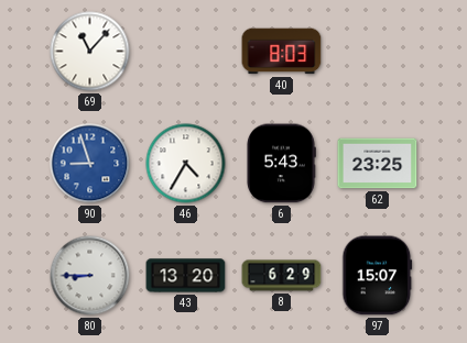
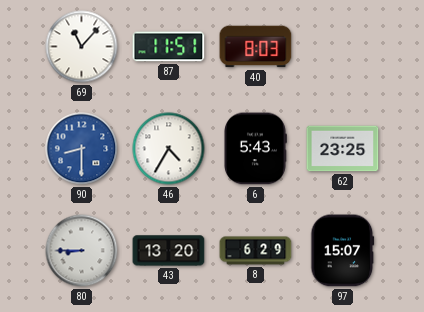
87: none -> 11:51 (169, 47)
90: 8:57 -> 8:30 (82, 149)
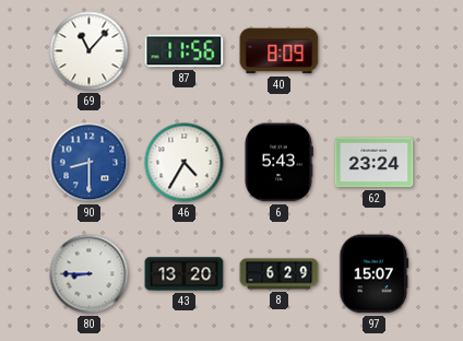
87: 11:51 -> 11:56 (185, 51)
40: 8:03 -> 8:09 (280, 51)
62: 23:25 -> 23:24 (375, 163)
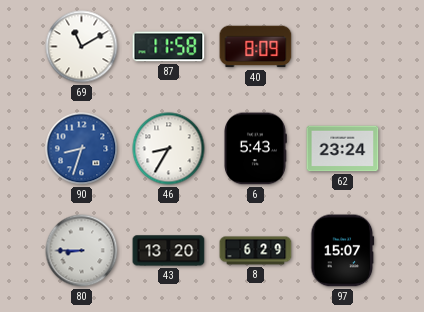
69: 11:07 -> 11:10 (82, 47)
87: 11:56 -> 11:58 (169, 47)
90: 8:30 -> 8:33 (82, 149)
46: 4:35 -> 8:35 (169, 149)
